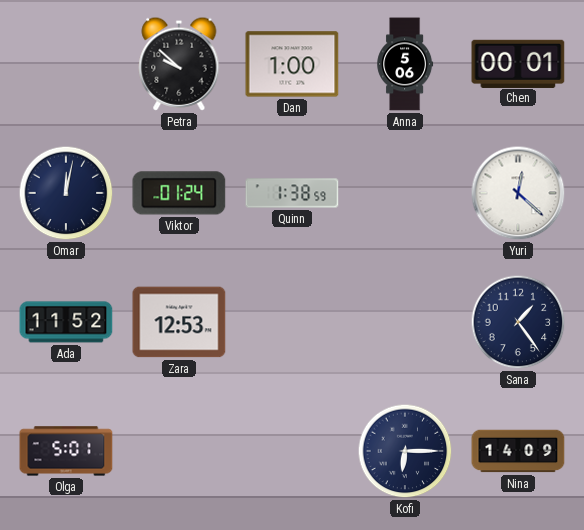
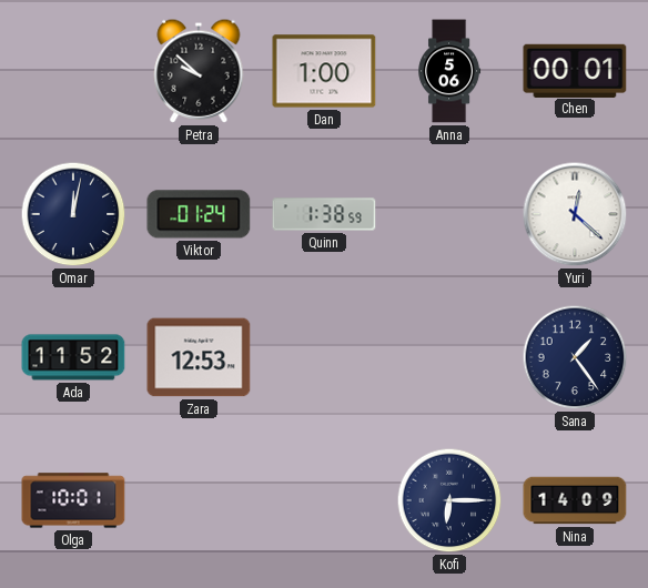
Olga: 5:01 -> 10:01 (73, 500)
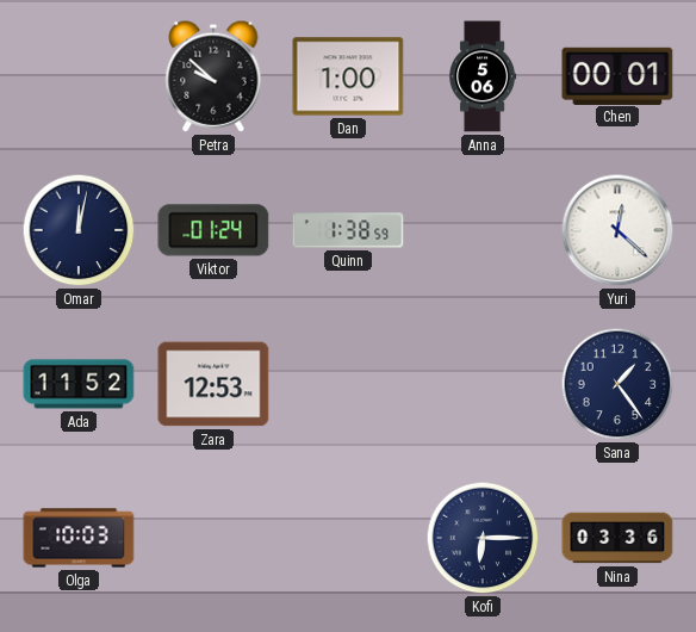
Olga: 10:01 -> 10:03 (79, 538)
Nina: 14:09 -> 03:36 (617, 538)
